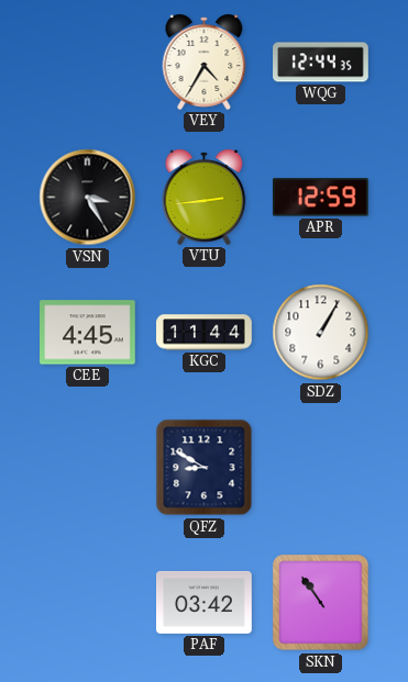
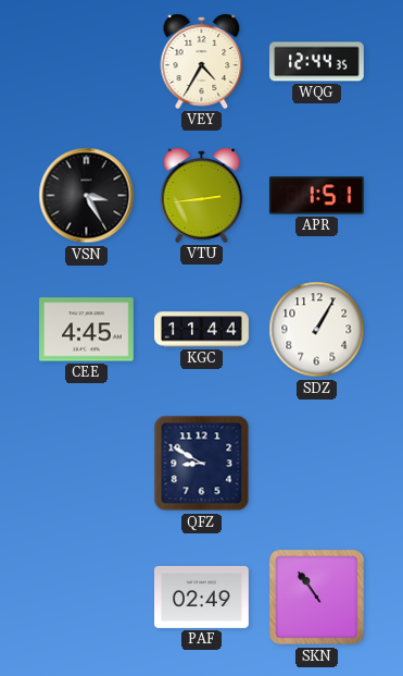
APR: 12:59 -> 1:51 (316, 196)
PAF: 03:42 -> 02:49 (202, 597)
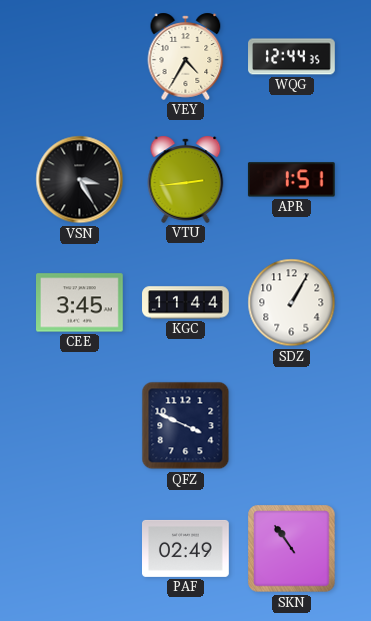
CEE: 4:45 -> 3:45 (80, 303)
QFZ: 8:50 -> 3:49 (186, 426)
